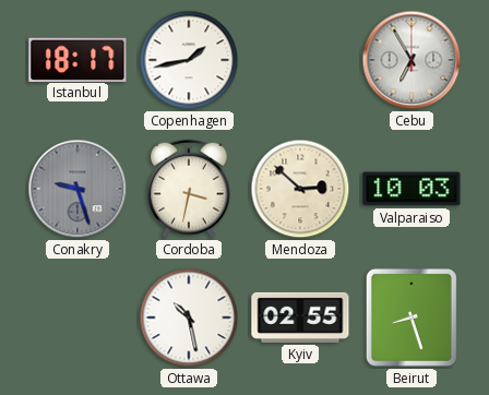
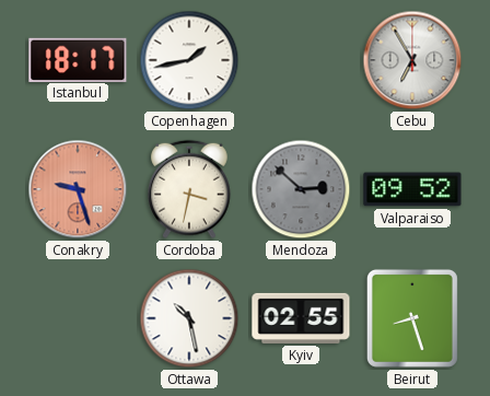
Conakry dial: grey -> salmon (78, 189)
Mendoza dial: cream -> grey (301, 189)
Valparaiso: 10:03 -> 09:52 (412, 189)
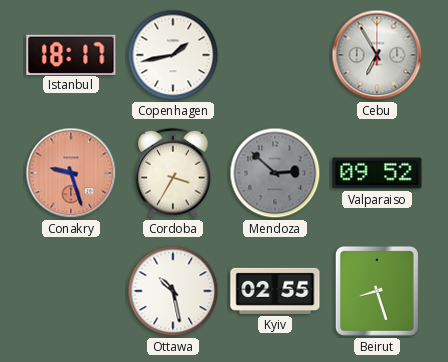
Cordoba: 3:32 -> 3:35 (173, 173)
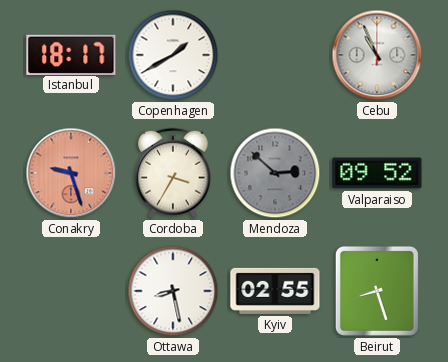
Copenhagen: 1:43 -> 1:40 (173, 55)
Cebu: 6:55 -> 10:56 (377, 55)
Ottawa: 10:28 -> 8:28 (173, 291)
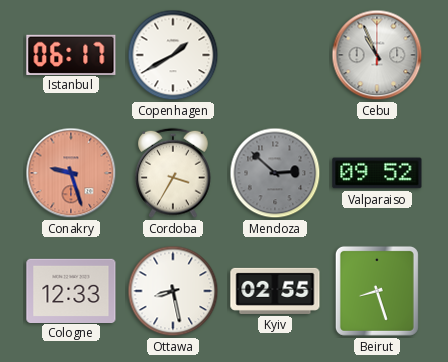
Istanbul: 18:17 -> 06:17 (71, 54)
Cologne: none -> 12:33 (71, 290)
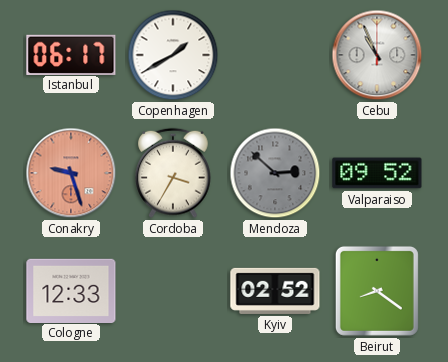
Ottawa: 8:28 -> none (173, 291)
Kyiv: 02:55 -> 02:52 (275, 291)
Beirut: 8:27 -> 8:21 (377, 291)
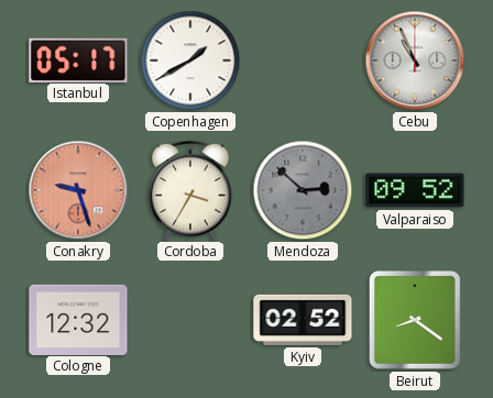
Istanbul: 06:17 -> 05:17 (78, 59)
Cologne: 12:33 -> 12:32 (78, 319)
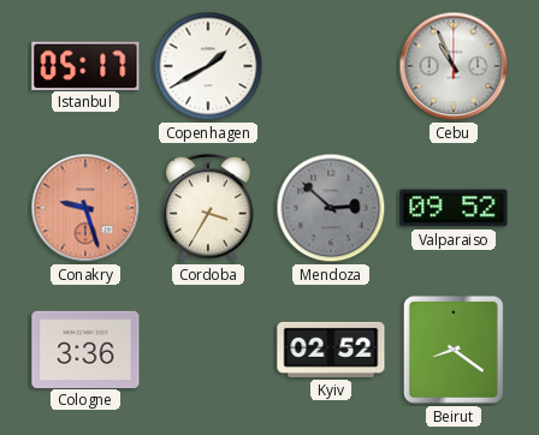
Cologne: 12:32 -> 3:36 (85, 348)
